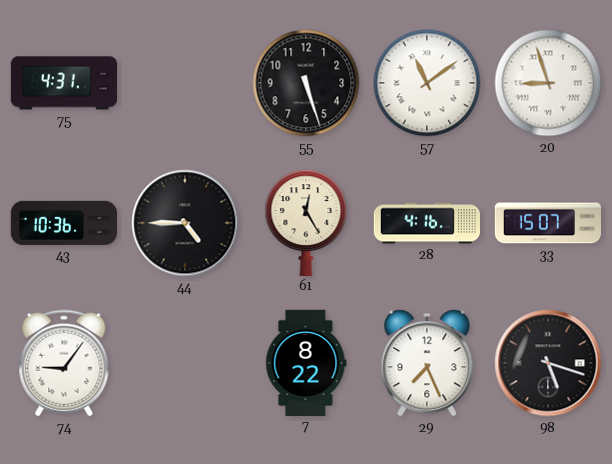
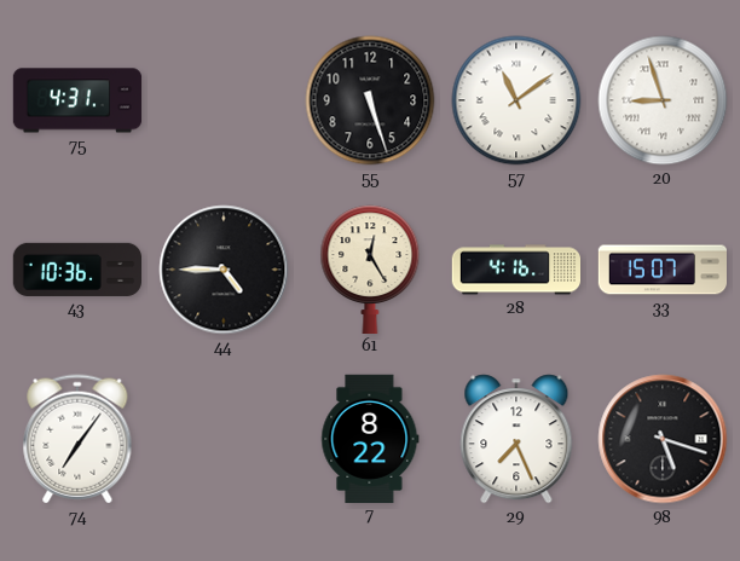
74: 9:06 -> 7:06 (77, 439)
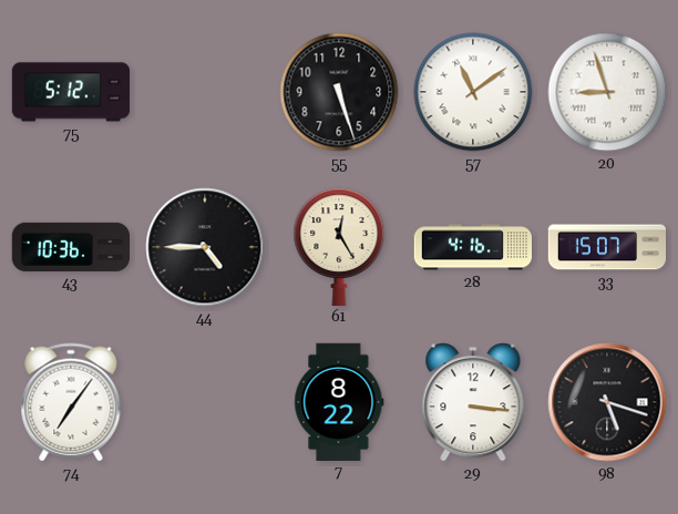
75: 4:31 -> 5:12 (71, 92)
29: 7:26 -> 3:16 (473, 402)
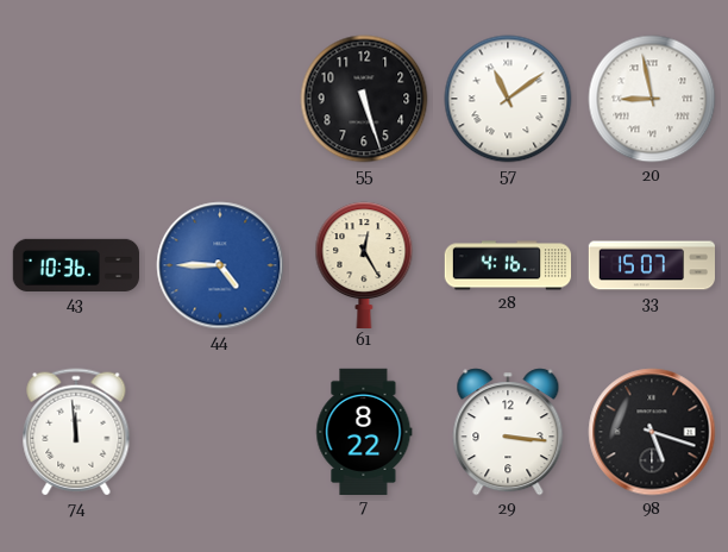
75: 5:12 -> none (71, 92)
20: 8:57 -> 8:58 (652, 99)
44 dial: black -> blue (220, 265)
74: 7:06 -> 11:59 (76, 432)
